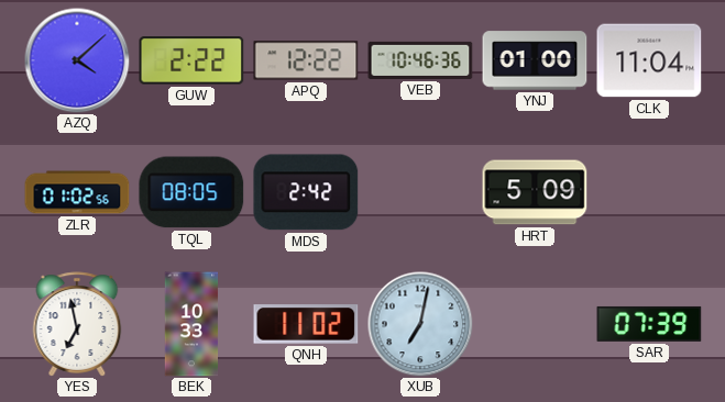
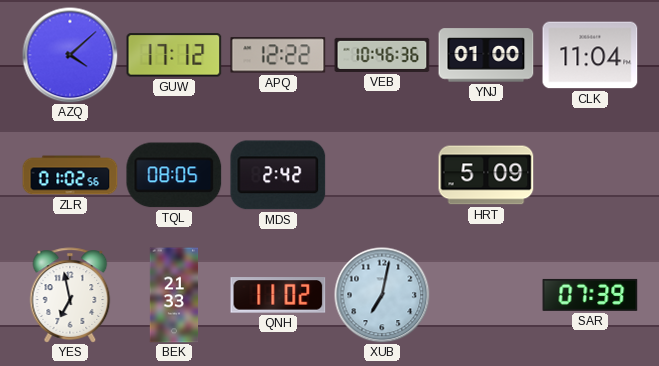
GUW: 2:22 -> 17:12 (174, 55)
BEK: 10:33 -> 21:33 (174, 295)
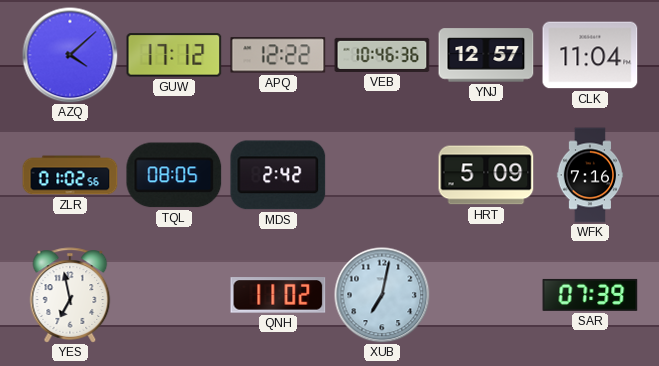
YNJ: 01:00 -> 12:57 (486, 55)
WFK: none -> 7:16 (590, 175)
BEK: 21:33 -> none (174, 295)
